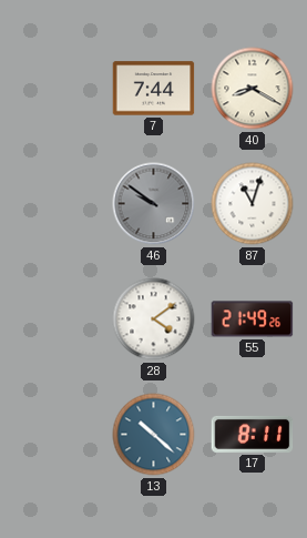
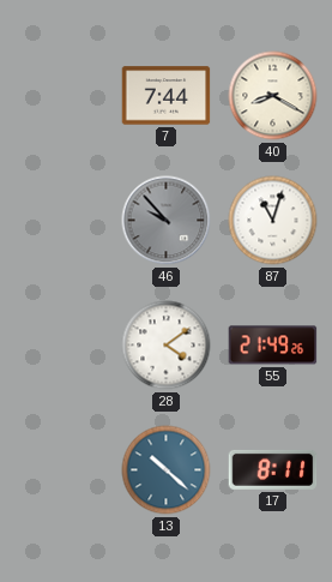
46: 9:51 -> 9:53 (167, 221)
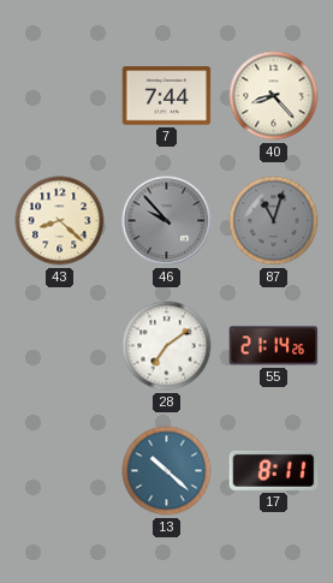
40: 8:20 -> 8:23 (274, 96)
43: none -> 8:22 (60, 221)
87 dial: white -> grey (274, 221)
28: 4:09 -> 7:09 (167, 346)
55: 21:49 -> 21:14 (274, 346)
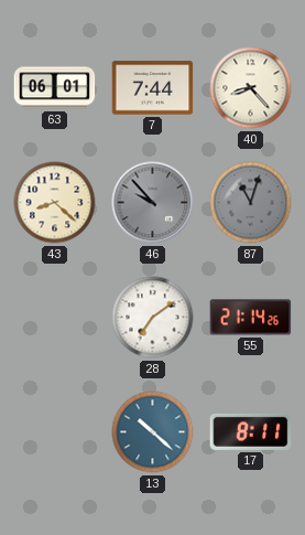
63: none -> 06:01 (55, 88)
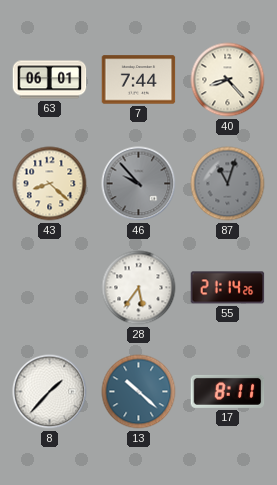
28: 7:09 -> 5:36 (139, 288)
8: none -> 1:37 (50, 392)
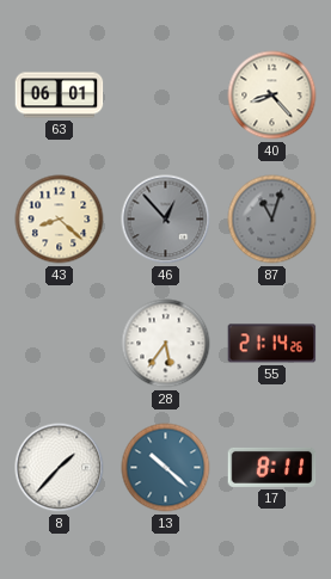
7: 7:44 -> none (139, 80)
46: 9:53 -> 12:53 (166, 220)
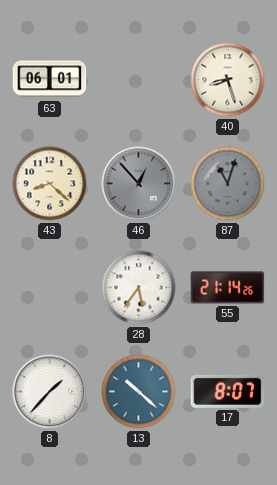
40: 8:23 -> 8:27 (228, 80)
17: 8:11 -> 8:07 (228, 391)
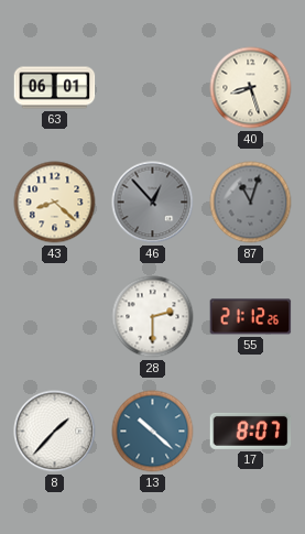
28: 5:36 -> 2:30 (153, 317)
55: 21:14 -> 21:12 (251, 317)
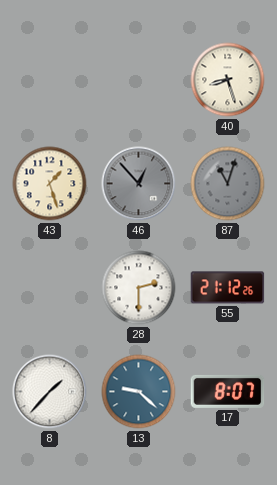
63: 06:01 -> none (55, 88)
43: 8:22 -> 1:27 (50, 184)
13: 10:22 -> 9:22 (139, 392)
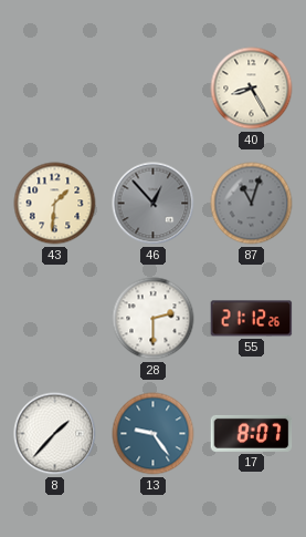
40: 8:27 -> 8:25 (252, 89)
43: 1:27 -> 1:31 (55, 204)
13: 9:22 -> 9:24 (154, 434)
